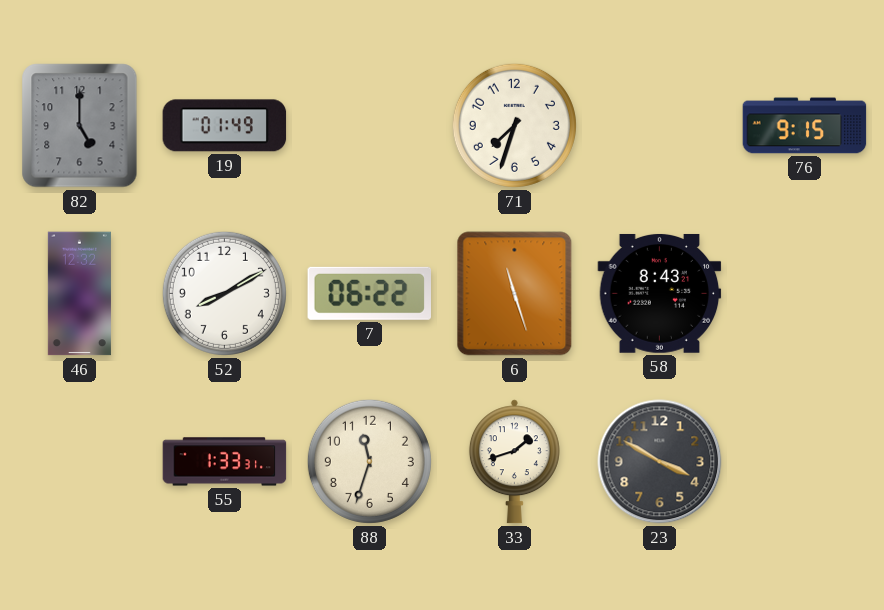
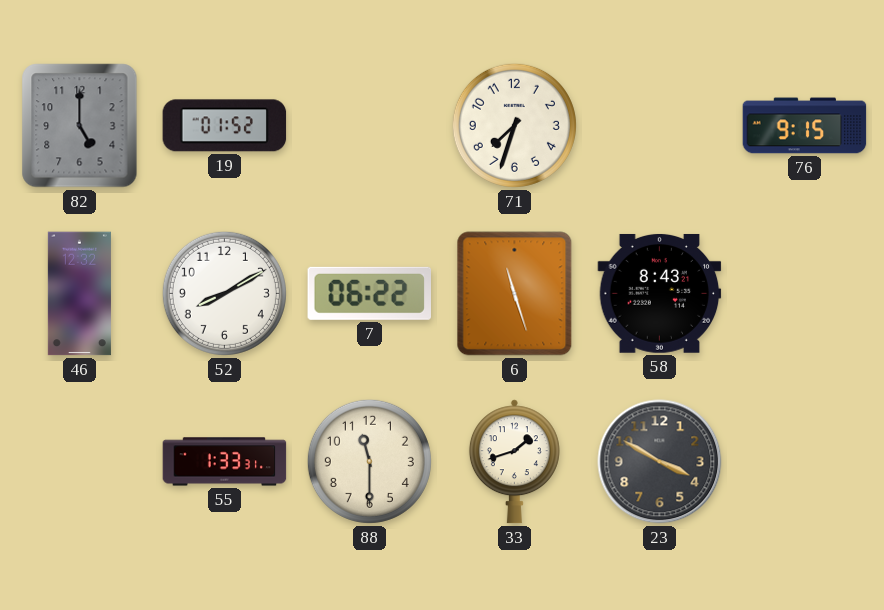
19: 01:49 -> 01:52 (225, 126)
88: 11:33 -> 11:30 (369, 461)
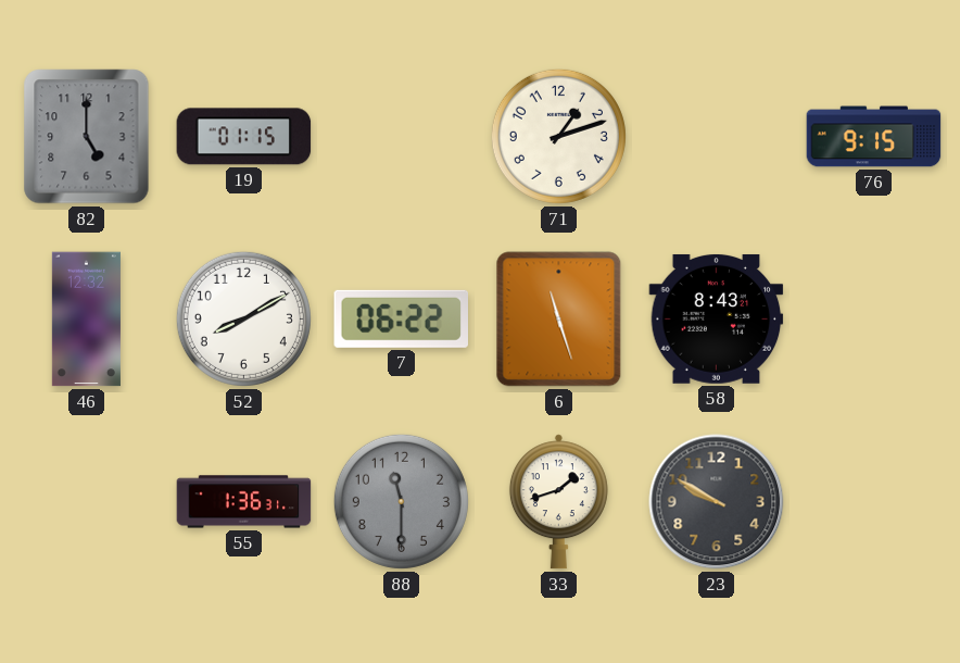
19: 01:52 -> 01:15 (244, 137)
71: 7:33 -> 1:12 (558, 136)
55: 1:33 -> 1:36 (244, 502)
88 dial: cream -> grey (401, 501)
23: 3:50 -> 9:50 (717, 502)
